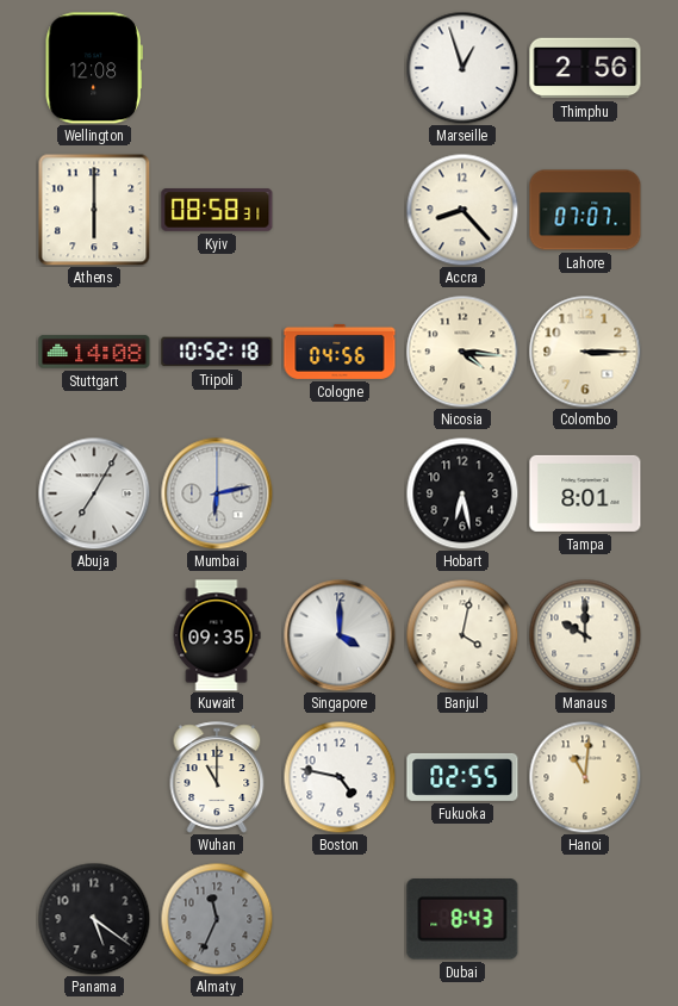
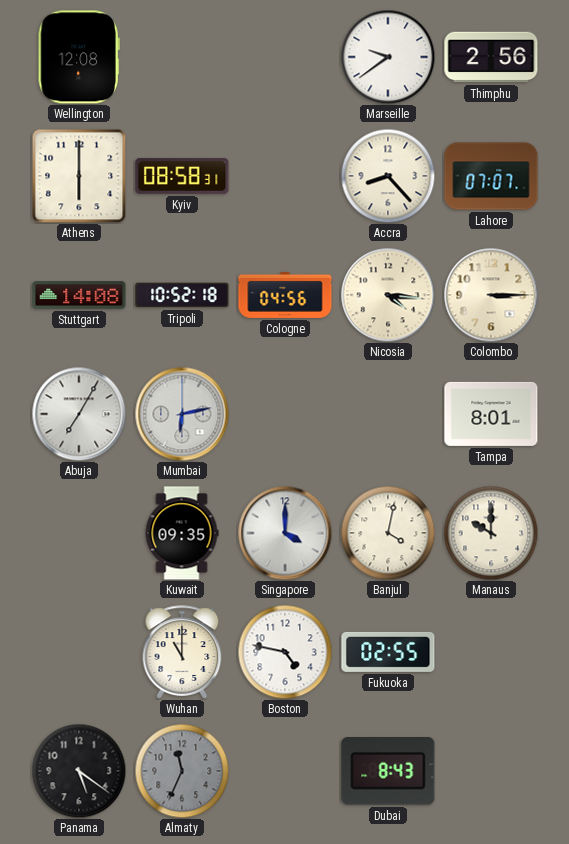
Marseille: 12:57 -> 9:39 (388, 57)
Hobart: 6:28 -> none (462, 493)
Hanoi: 11:01 -> none (585, 777)
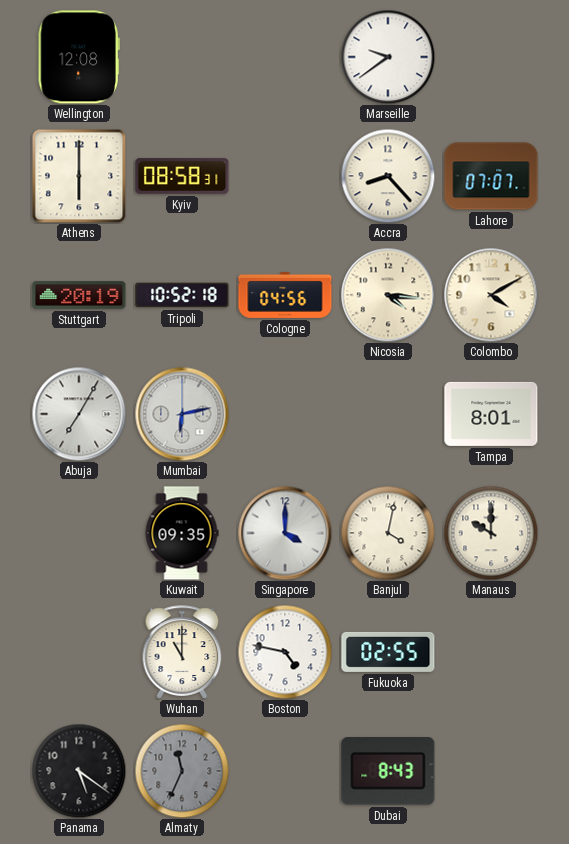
Thimphu: 2:56 -> none (491, 57)
Stuttgart: 14:08 -> 20:19 (79, 295)
Colombo: 3:15 -> 4:10 (491, 295)
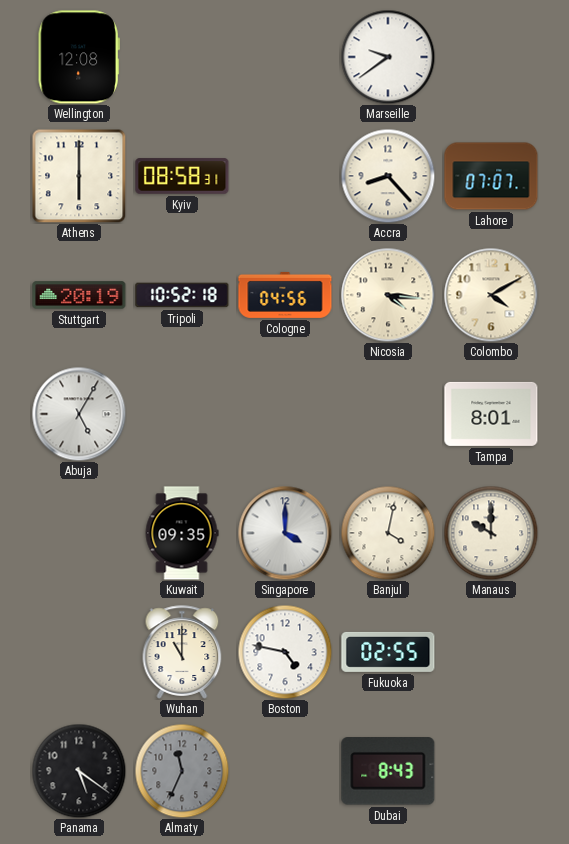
Abuja: 7:05 -> 5:05 (79, 414)
Mumbai: 6:13 -> none (182, 414)
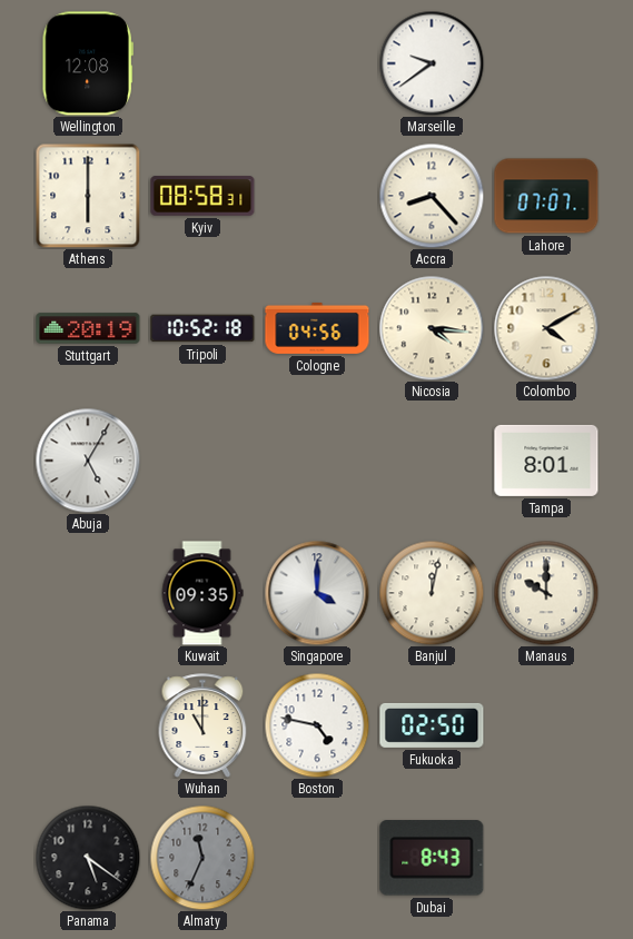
Banjul: 4:02 -> 12:02 (432, 593)
Fukuoka: 02:55 -> 02:50 (432, 725)
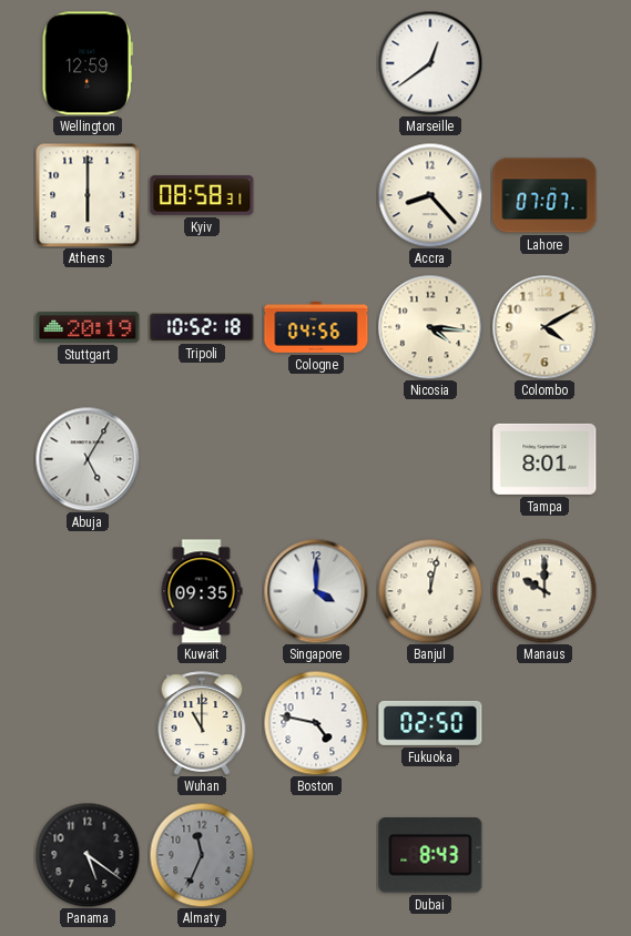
Wellington: 12:08 -> 12:59 (88, 63)
Marseille: 9:39 -> 12:39 (430, 63)
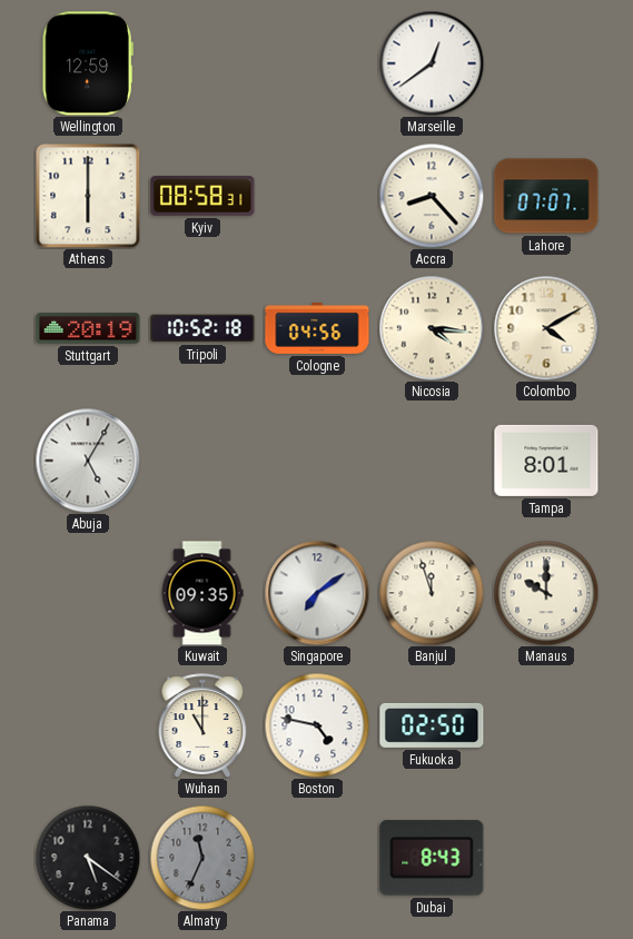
Singapore: 4:00 -> 7:09 (317, 593)
Banjul: 12:02 -> 11:57 (432, 593)
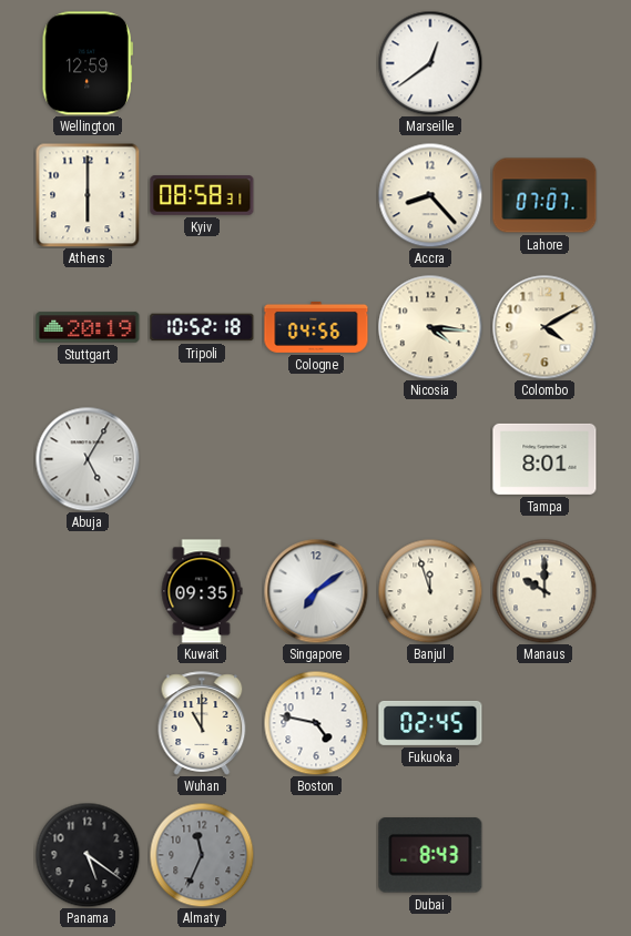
Fukuoka: 02:50 -> 02:45 (430, 723)
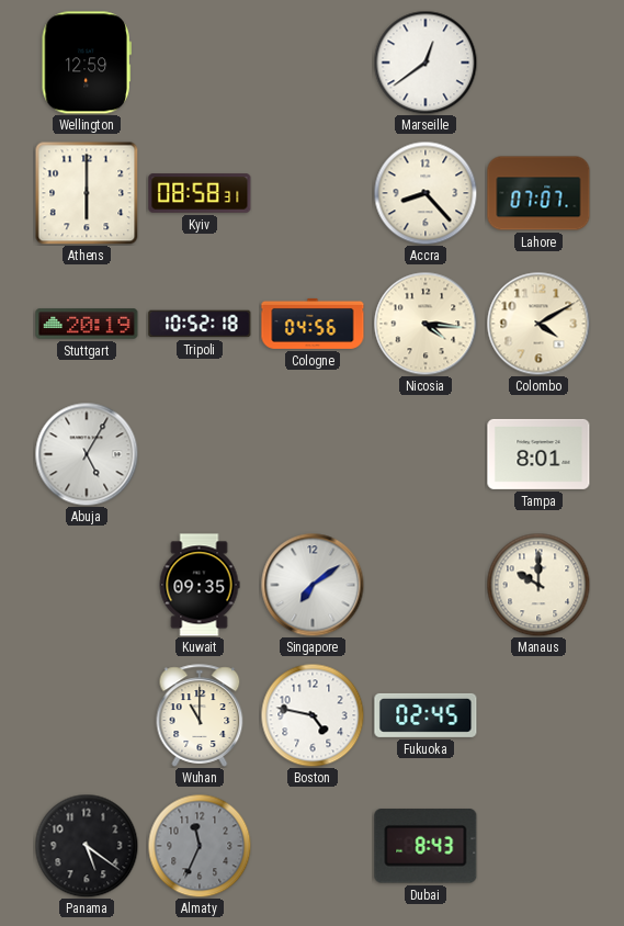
Banjul: 11:57 -> none (430, 591)
